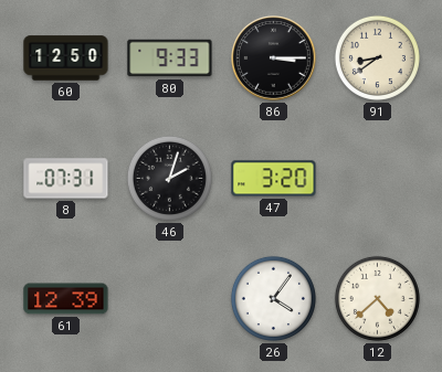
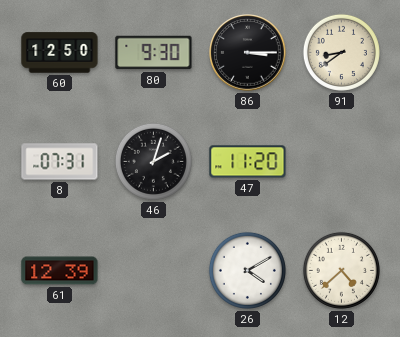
80: 9:33 -> 9:30 (154, 53)
47: 3:20 -> 11:20 (248, 162)
26: 4:06 -> 4:10 (247, 270)
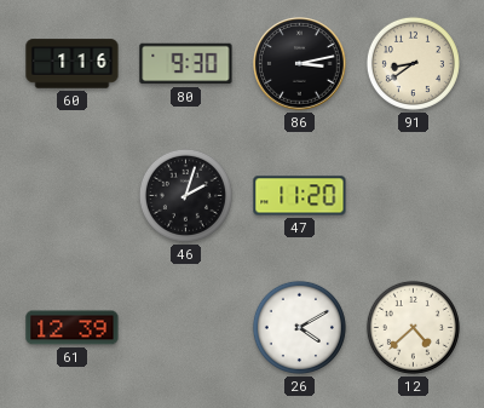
60: 12:50 -> 1:16 (73, 64)
86: 3:15 -> 3:13 (300, 64)
8: 07:31 -> none (60, 162)
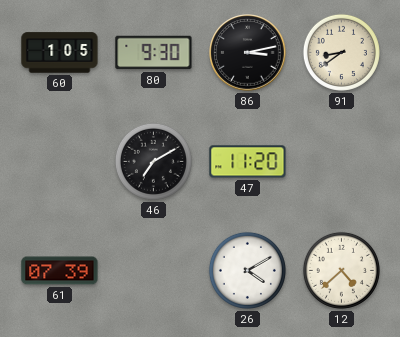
60: 1:16 -> 1:05 (60, 53)
46: 2:03 -> 7:10 (153, 161)
61: 12:39 -> 07:39 (60, 271)
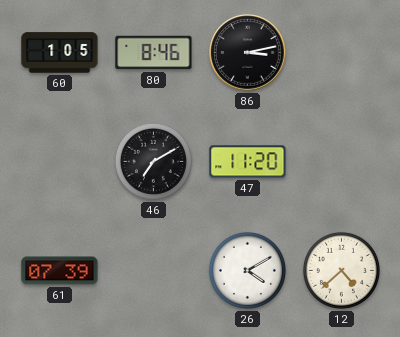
80: 9:30 -> 8:46 (154, 53)
91: 8:39 -> none (341, 52)
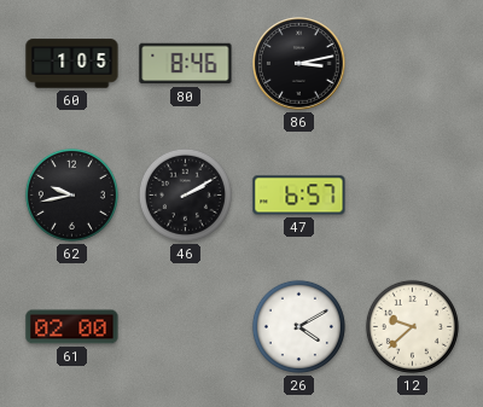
62: none -> 9:43 (71, 194)
46: 7:10 -> 2:10 (185, 194)
47: 11:20 -> 6:57 (299, 196)
61: 07:39 -> 02:00 (72, 327)
12: 4:38 -> 9:38 (412, 326)
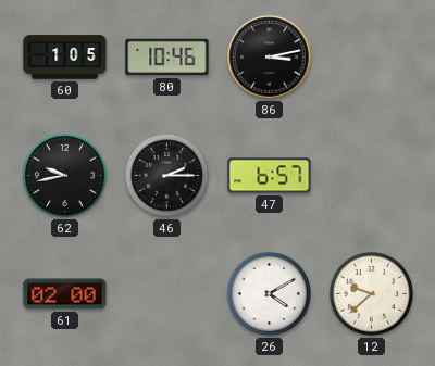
80: 8:46 -> 10:46 (167, 58)
46: 2:10 -> 2:15 (166, 175)
